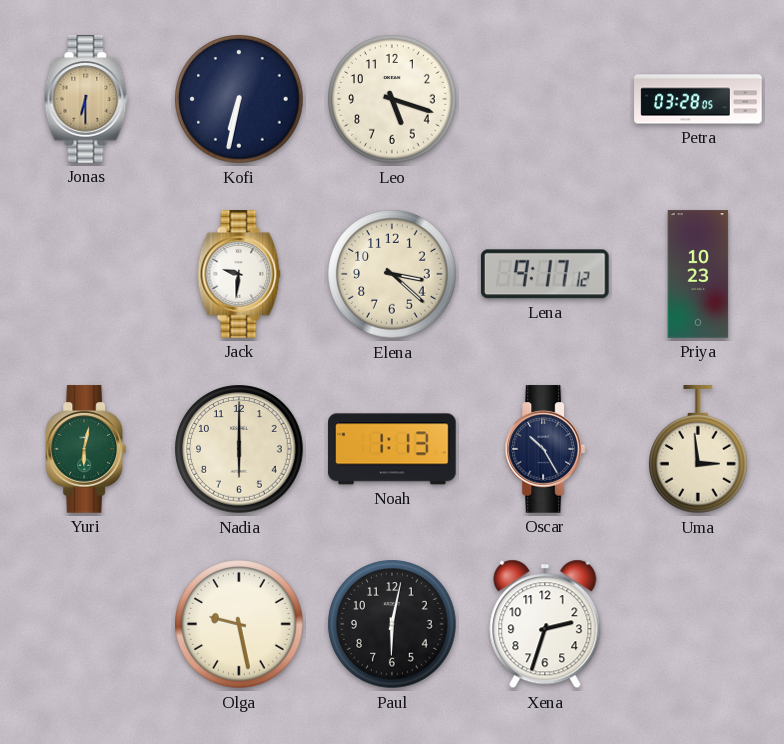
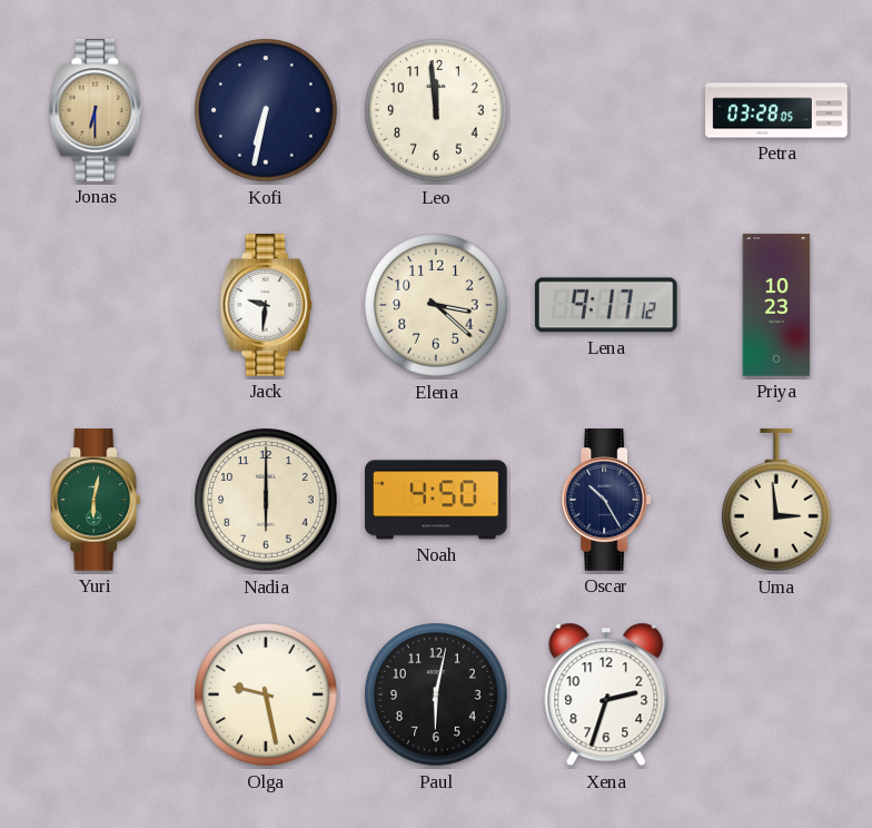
Leo: 5:18 -> 11:59 (436, 110)
Noah: 1:13 -> 4:50 (436, 500)
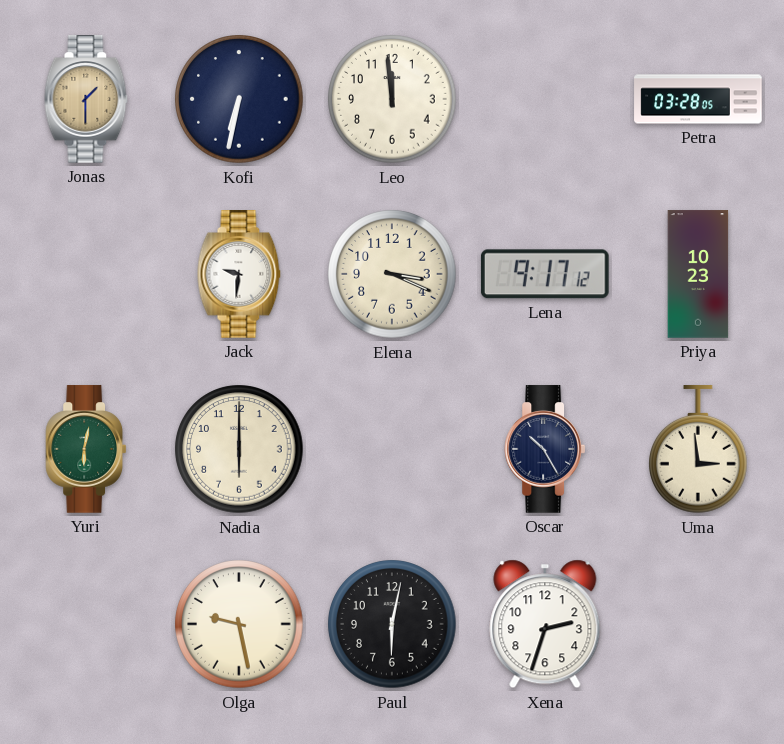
Jonas: 6:30 -> 1:30 (86, 99)
Elena: 3:22 -> 3:19 (392, 274)
Noah: 4:50 -> none (436, 500)
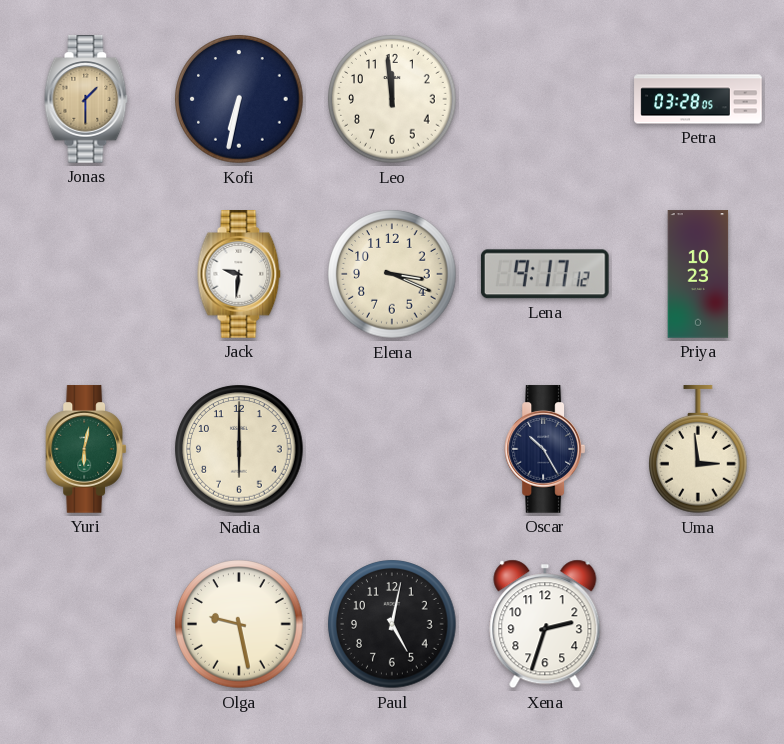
Paul: 6:02 -> 5:02 (392, 624)
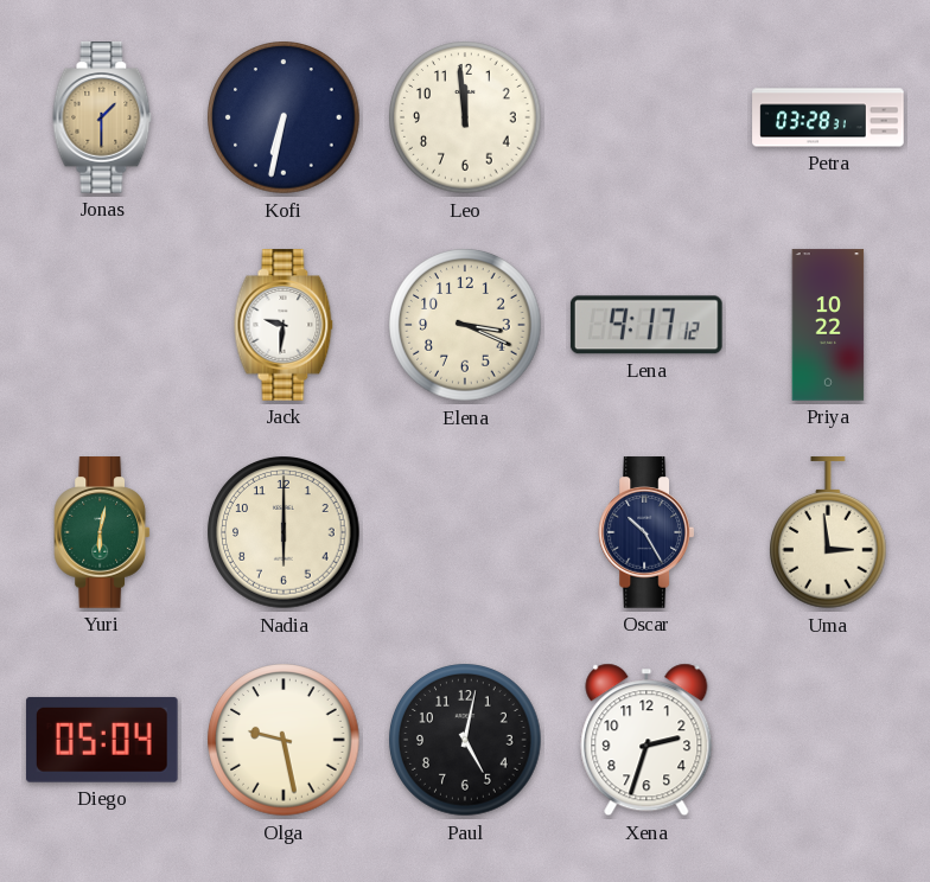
Petra: 03:28:05 -> 03:28:31 (828, 117)
Priya: 10:23 -> 10:22 (828, 325)
Diego: none -> 05:04 (102, 740)
